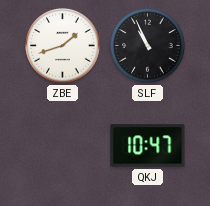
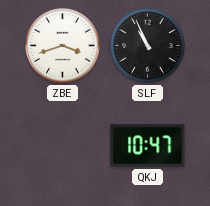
ZBE: 1:42 -> 3:42 (63, 46)
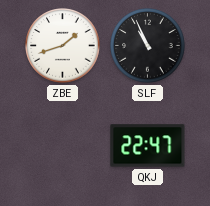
ZBE: 3:42 -> 1:42 (63, 46)
QKJ: 10:47 -> 22:47 (148, 146)
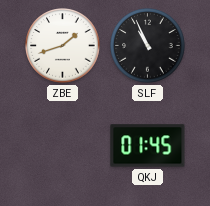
QKJ: 22:47 -> 01:45 (148, 146)
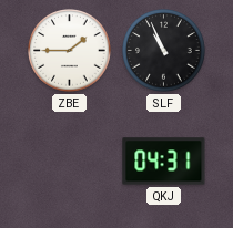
ZBE: 1:42 -> 1:45 (70, 51)
QKJ: 01:45 -> 04:31 (164, 162)
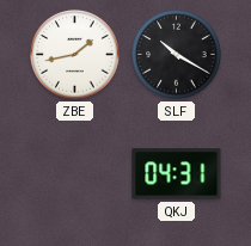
ZBE: 1:45 -> 1:43 (75, 55)
SLF: 10:56 -> 10:20 (177, 55)
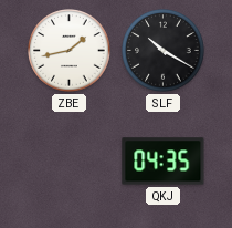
QKJ: 04:31 -> 04:35 (164, 162)
